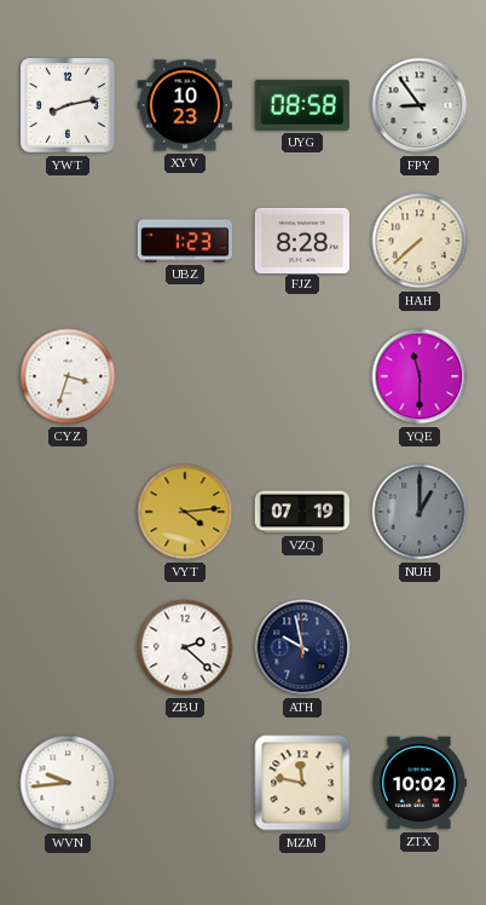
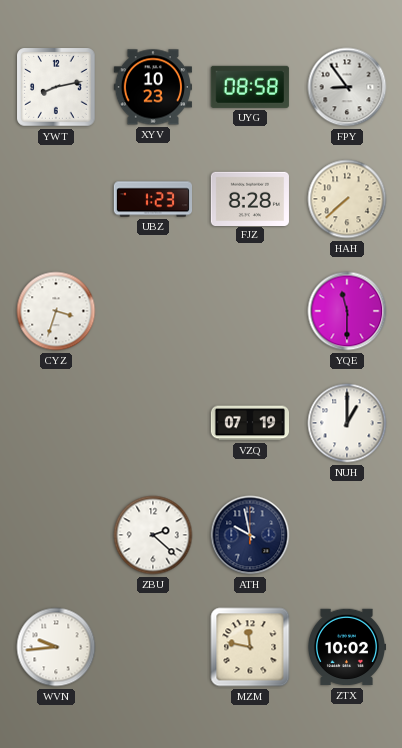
VYT: 4:14 -> none (185, 512)
NUH dial: grey -> white (347, 423)
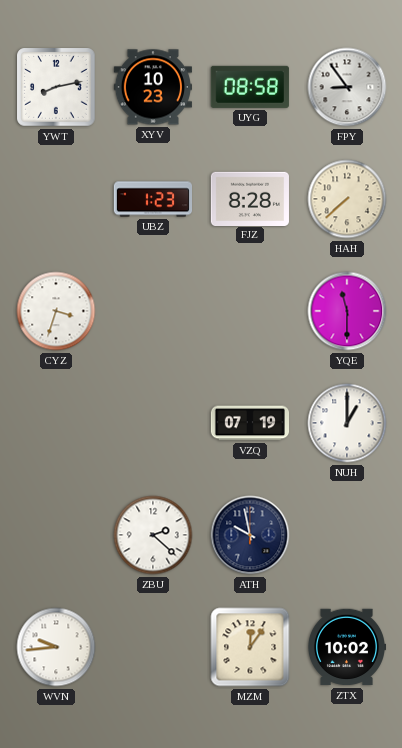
MZM: 11:47 -> 12:06 (250, 647)
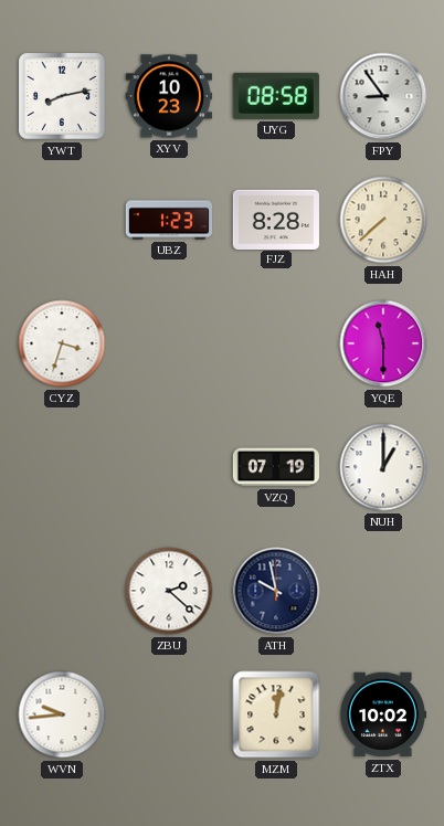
MZM: 12:06 -> 12:02 (276, 714)
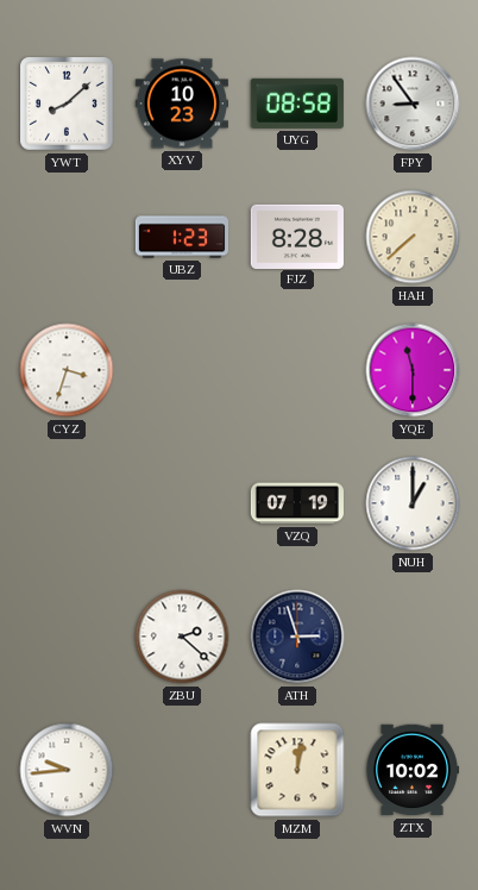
YWT: 8:13 -> 8:08 (67, 104)
ATH: 9:58 -> 2:57 (297, 637)
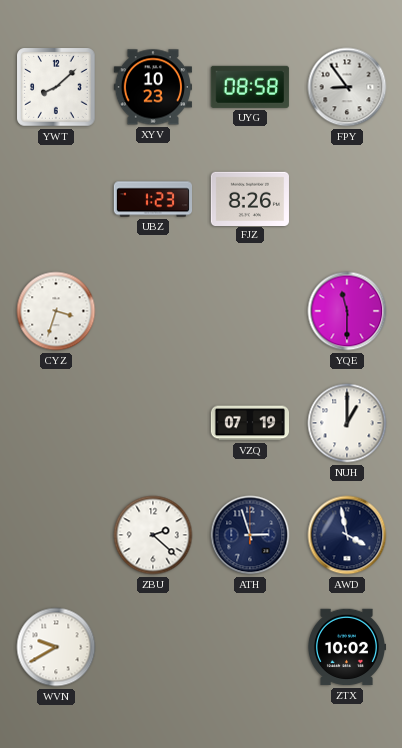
FJZ: 8:28 -> 8:26 (250, 198)
HAH: 7:38 -> none (413, 237)
AWD: none -> 3:58 (347, 535)
WVN: 9:44 -> 9:40 (56, 647)
MZM: 12:02 -> none (297, 770)
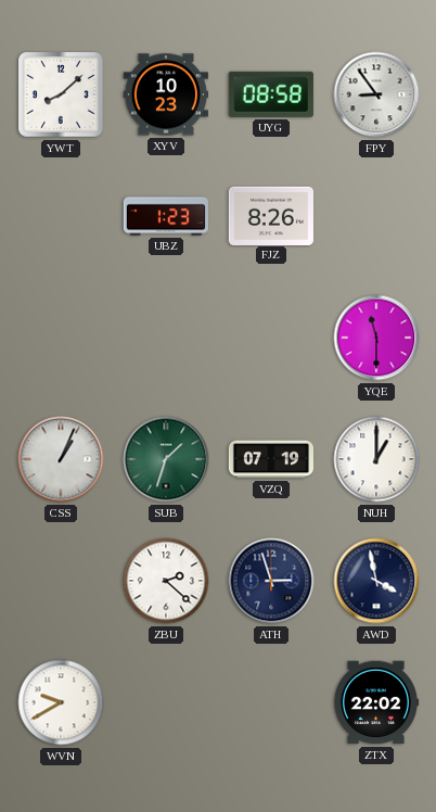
CYZ: 3:33 -> none (56, 311)
CSS: none -> 1:04 (61, 459)
SUB: none -> 1:33 (166, 459)
ZTX: 10:02 -> 22:02 (375, 702)
